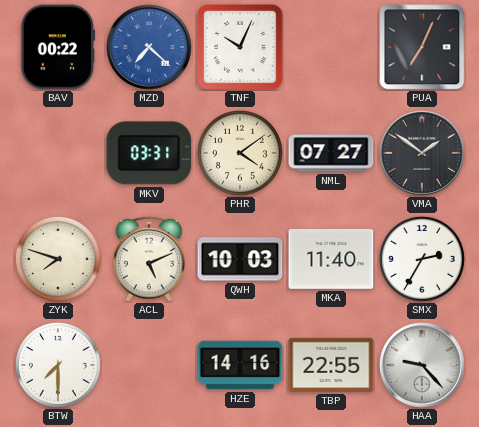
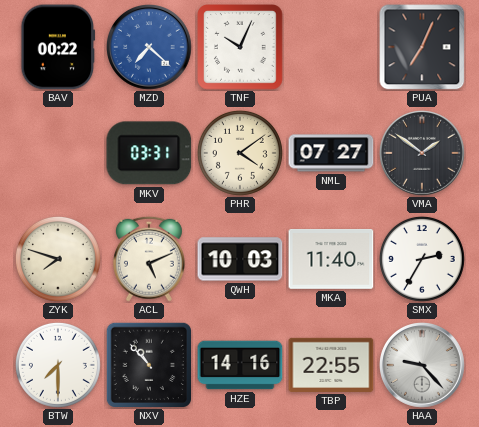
NXV: none -> 10:53 (148, 364)
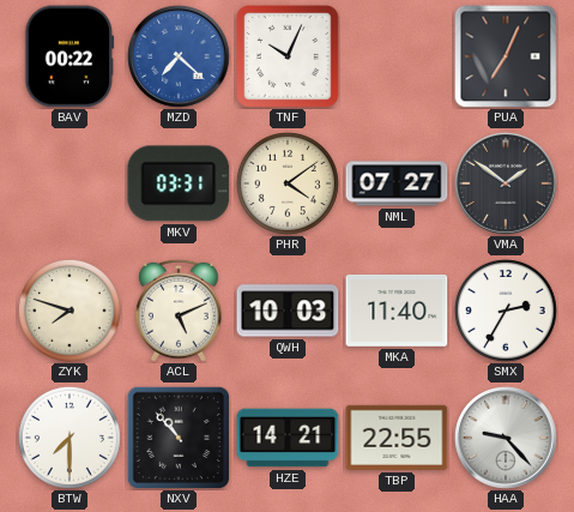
HZE: 14:16 -> 14:21 (288, 438)
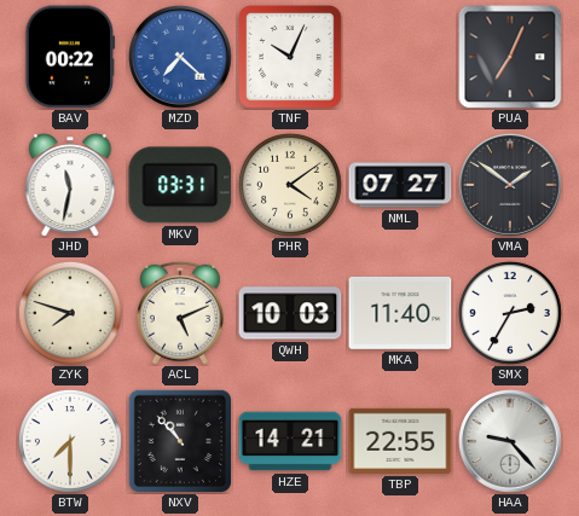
JHD: none -> 11:32 (70, 185)
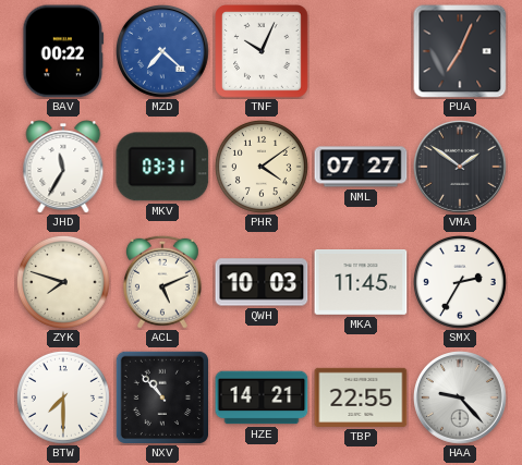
JHD: 11:32 -> 11:35 (63, 167)
MKA: 11:40 -> 11:45 (361, 283)
